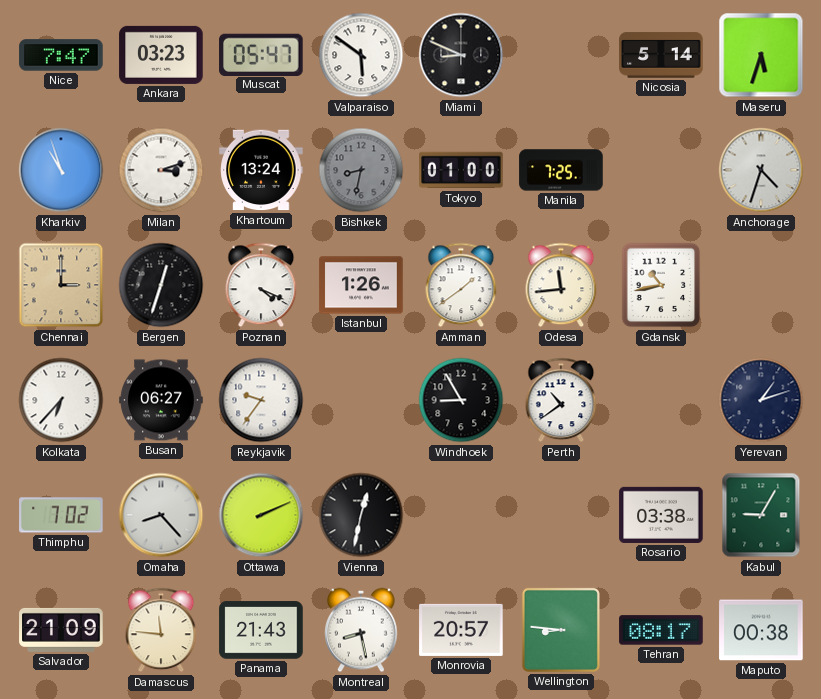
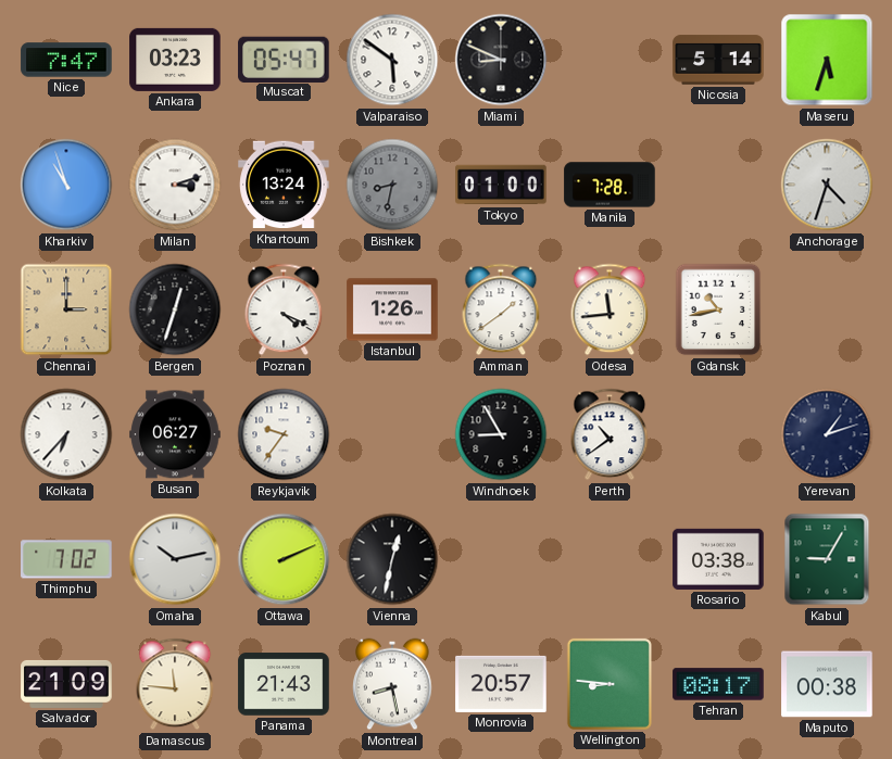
Manila: 7:25 -> 7:28 (610, 185)
Omaha: 8:23 -> 10:13 (175, 559)
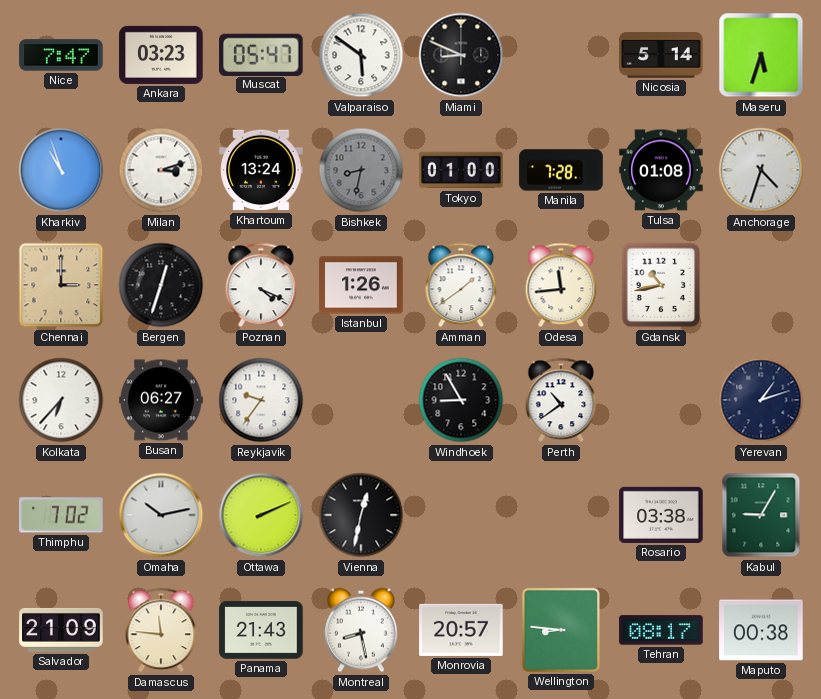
Tulsa: none -> 01:08 (661, 170)
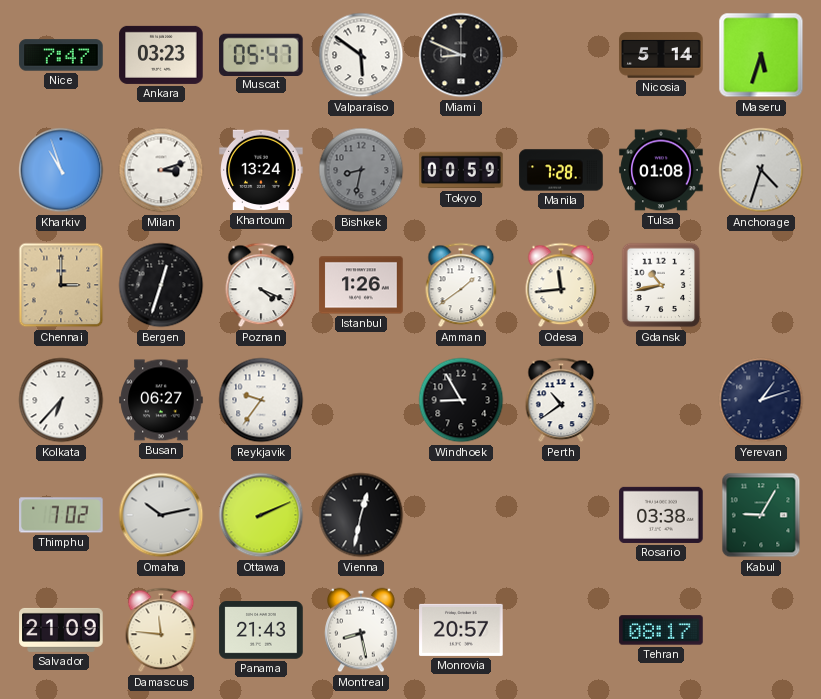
Tokyo: 01:00 -> 00:59 (461, 170)
Wellington: 8:46 -> none (561, 630)
Maputo: 00:38 -> none (761, 630)
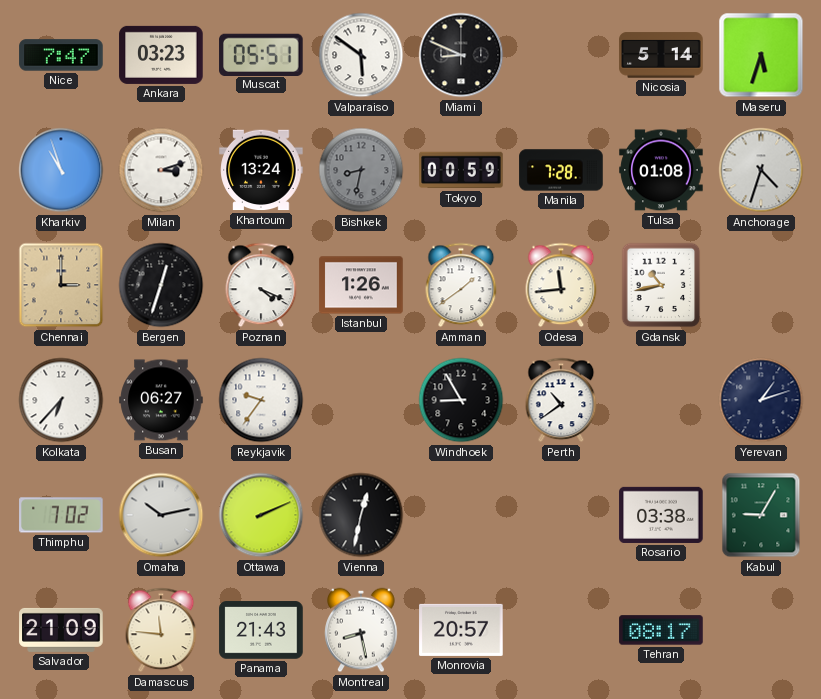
Muscat: 05:47 -> 05:51 (261, 54)
